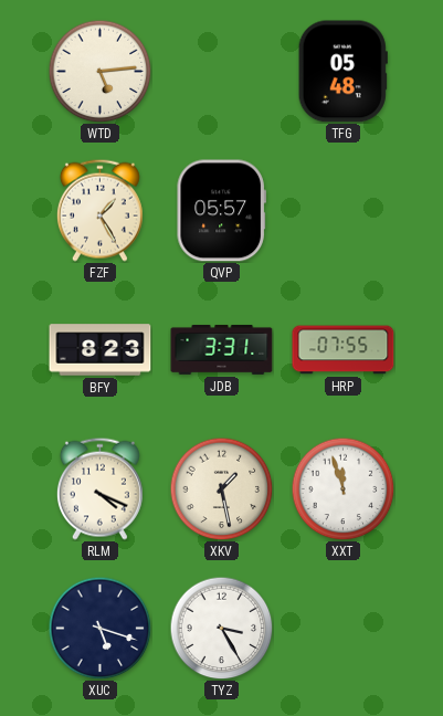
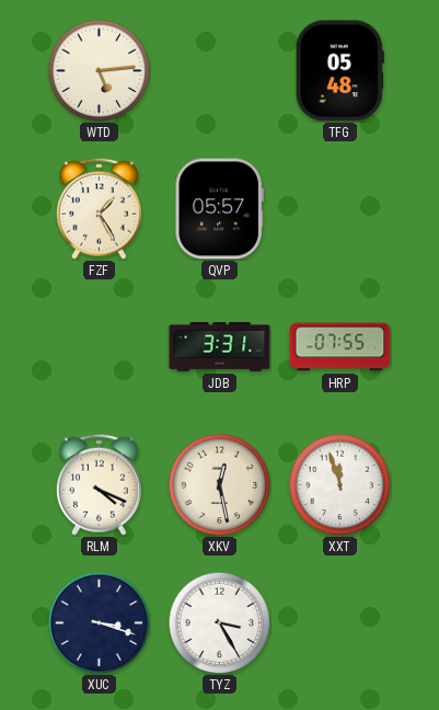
BFY: 8:23 -> none (101, 350)
XKV: 1:28 -> 12:28 (219, 484)
XUC: 5:18 -> 3:18 (99, 622)
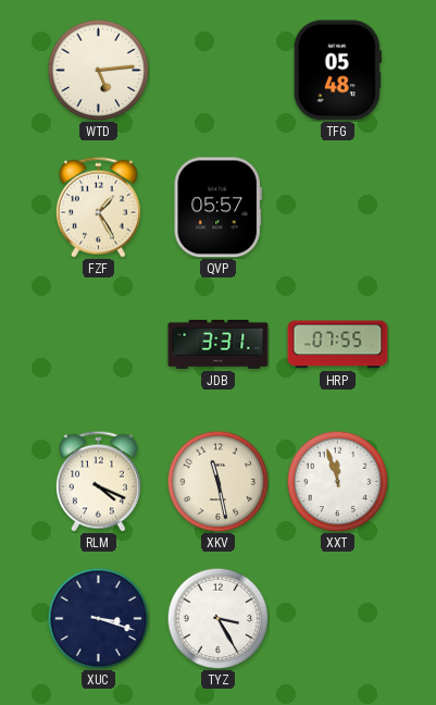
XKV: 12:28 -> 11:28 (217, 481)
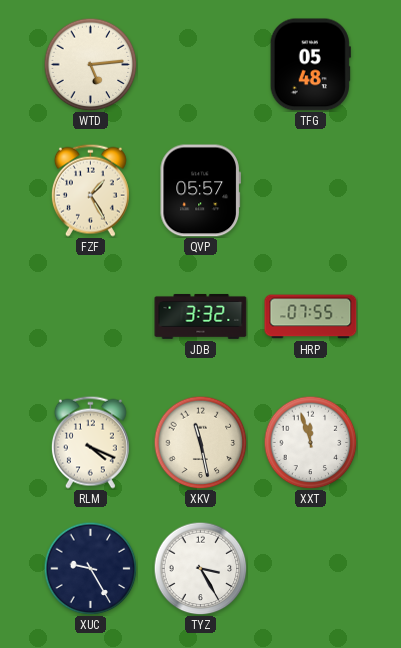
JDB: 3:31 -> 3:32 (201, 316)
XUC: 3:18 -> 9:25 (90, 568)
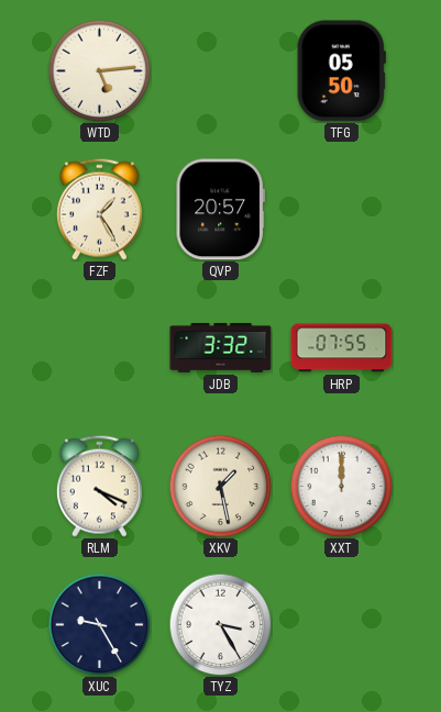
TFG: 05:48 -> 05:50 (341, 71)
QVP: 05:57 -> 20:57 (220, 210)
XKV: 11:28 -> 1:28 (220, 486)
XXT: 11:57 -> 12:00 (341, 486)
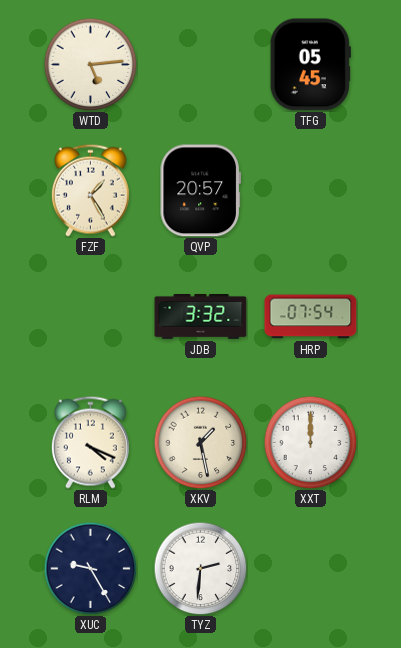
TFG: 05:50 -> 05:45 (310, 65)
HRP: 07:55 -> 07:54 (311, 317)
TYZ: 3:25 -> 2:31 (200, 568)
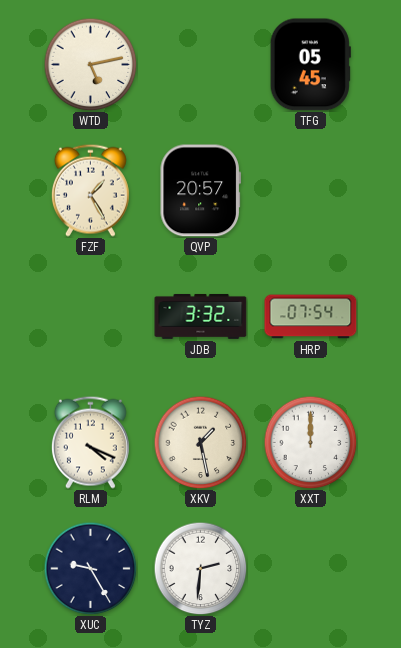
WTD: 5:14 -> 5:13 (90, 64)
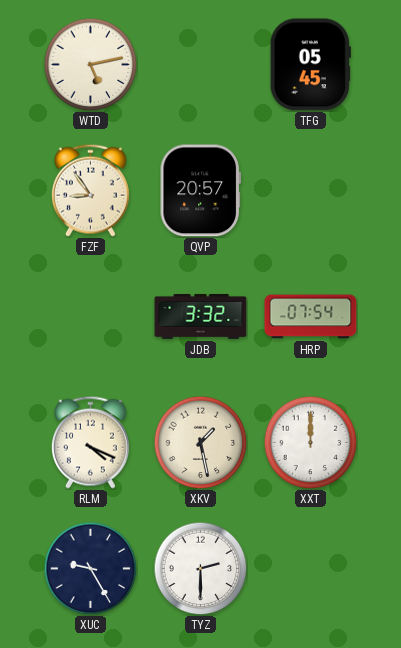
FZF: 1:25 -> 8:54 (90, 190)
TYZ: 2:31 -> 2:30 (200, 568)
